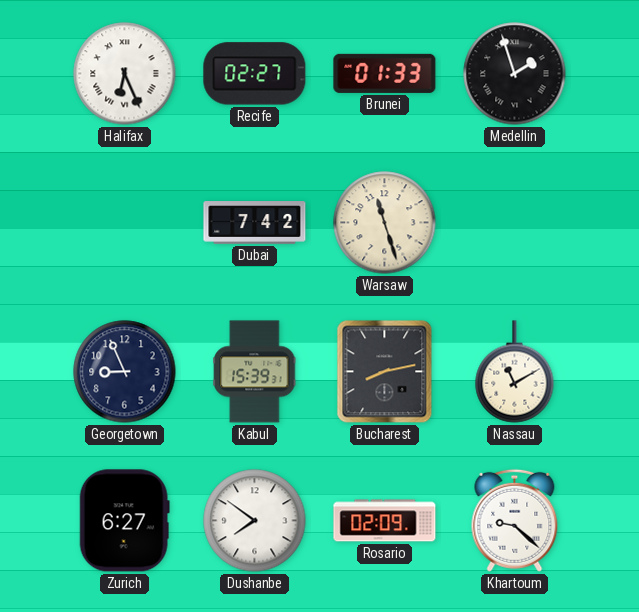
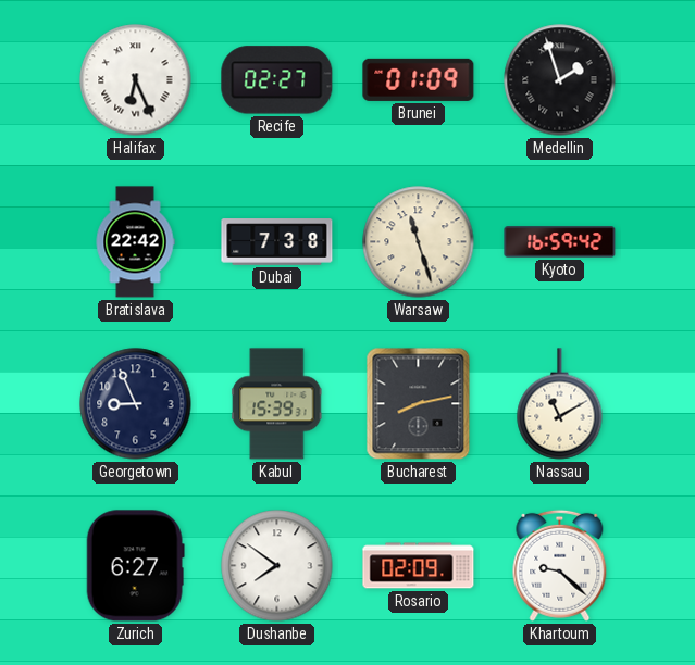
Brunei: 01:33 -> 01:09 (419, 79)
Bratislava: none -> 22:42 (135, 242)
Dubai: 7:42 -> 7:38 (277, 242)
Kyoto: none -> 16:59 (560, 242)
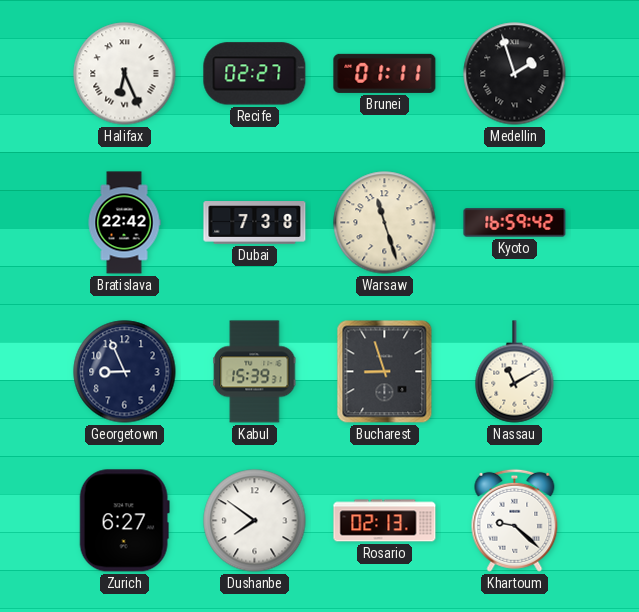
Brunei: 01:09 -> 01:11 (385, 73)
Bucharest: 8:13 -> 8:57 (385, 372)
Rosario: 02:09 -> 02:13 (385, 521)
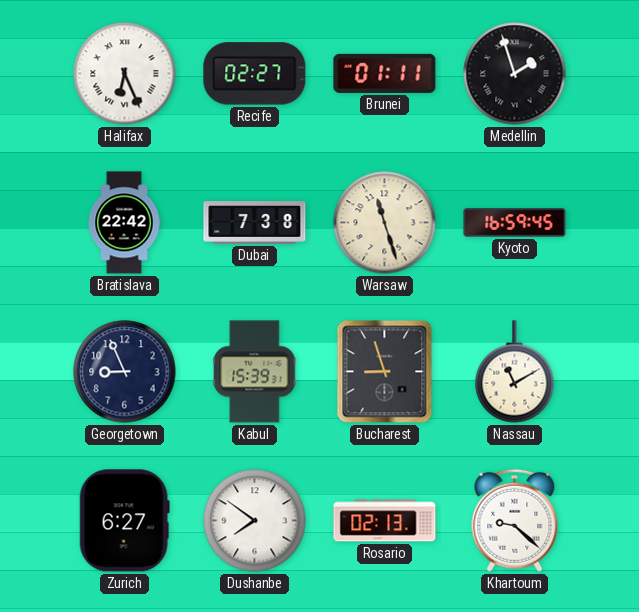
Kyoto: 16:59:42 -> 16:59:45 (515, 223)
